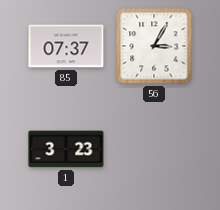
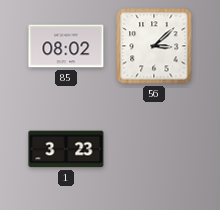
85: 07:37 -> 08:02 (66, 46)
56: 3:05 -> 3:08 (154, 46)
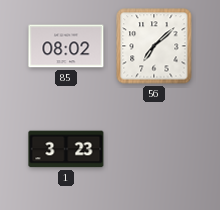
56: 3:08 -> 7:08 (154, 46)
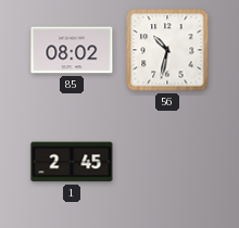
56: 7:08 -> 10:32 (167, 50)
1: 3:23 -> 2:45 (72, 162)
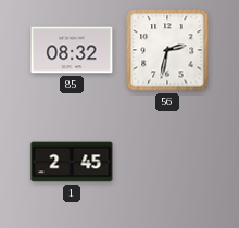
85: 08:02 -> 08:32 (72, 50)
56: 10:32 -> 2:32 (167, 50)
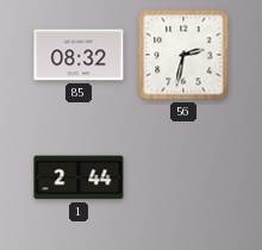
1: 2:45 -> 2:44 (79, 177)
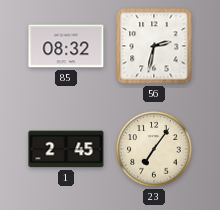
1: 2:44 -> 2:45 (66, 149)
23: none -> 7:06 (154, 149)
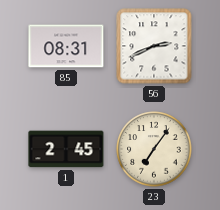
85: 08:32 -> 08:31 (66, 46)
56: 2:32 -> 2:41 (154, 46)
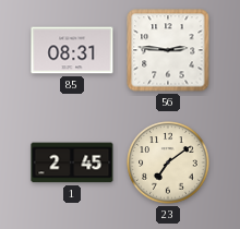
56: 2:41 -> 2:46 (168, 50)
23: 7:06 -> 7:09 (168, 162)
